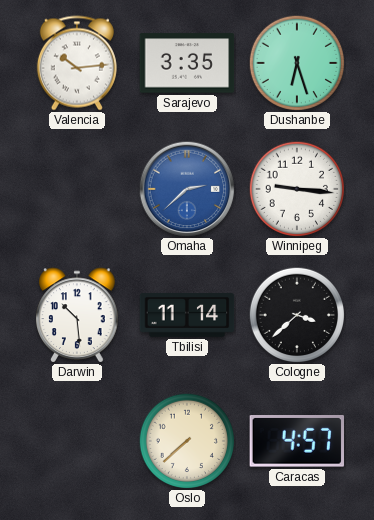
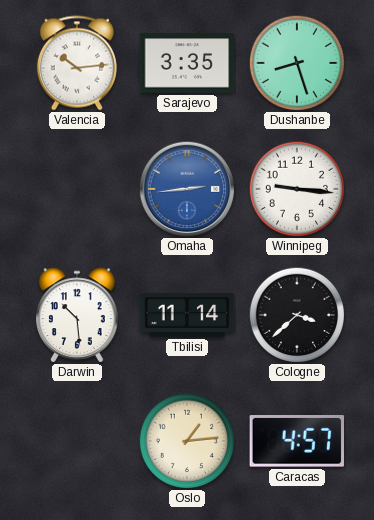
Dushanbe: 6:27 -> 8:27 (296, 62)
Omaha: 2:38 -> 2:44 (187, 189)
Oslo: 7:38 -> 1:14 (186, 440)
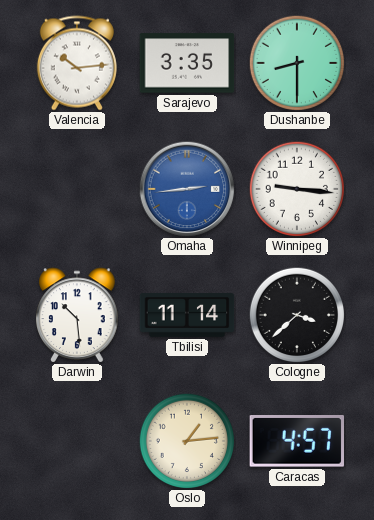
Dushanbe: 8:27 -> 8:30 (296, 62)
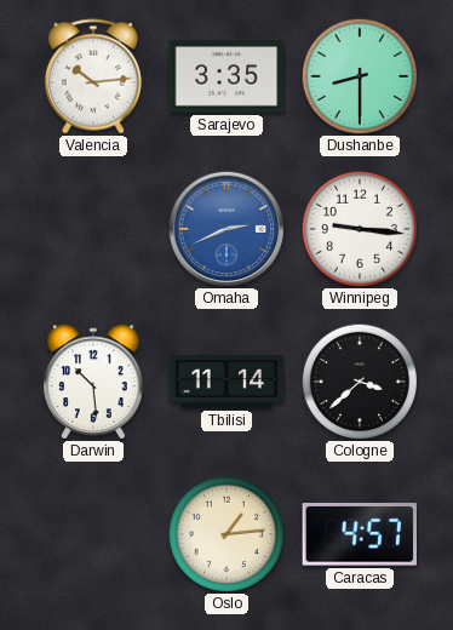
Omaha: 2:44 -> 2:41 (226, 229)
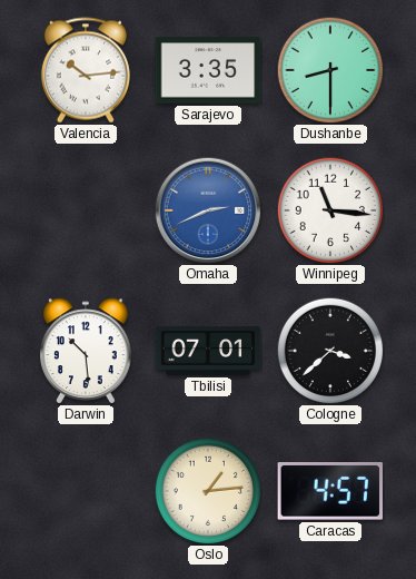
Winnipeg: 9:16 -> 11:16 (329, 209)
Tbilisi: 11:14 -> 07:01 (208, 351)
